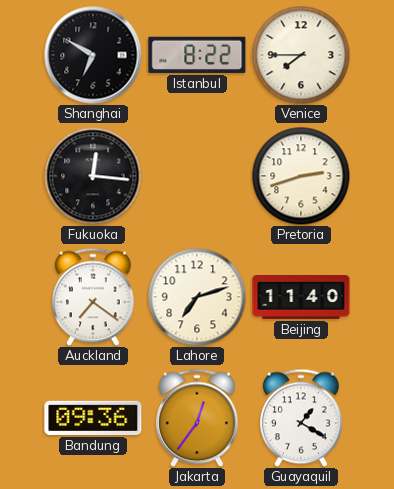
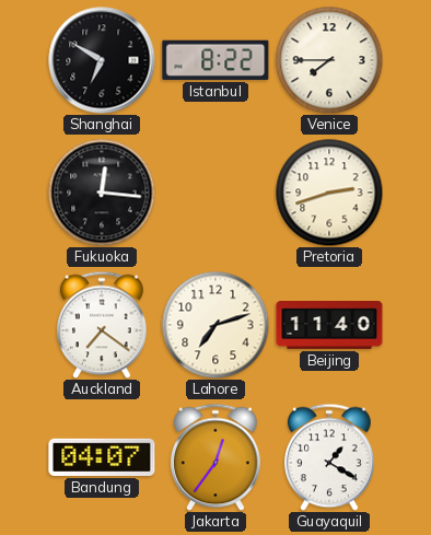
Bandung: 09:36 -> 04:07 (102, 457)
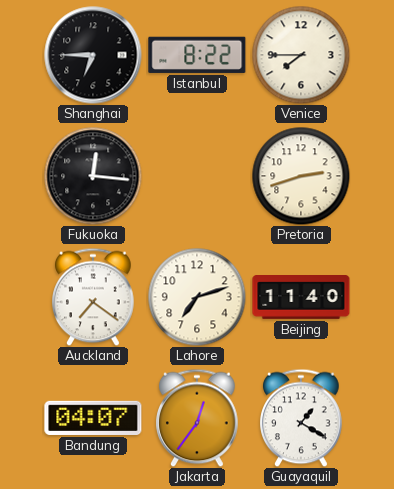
Shanghai: 6:50 -> 6:45 (93, 55)
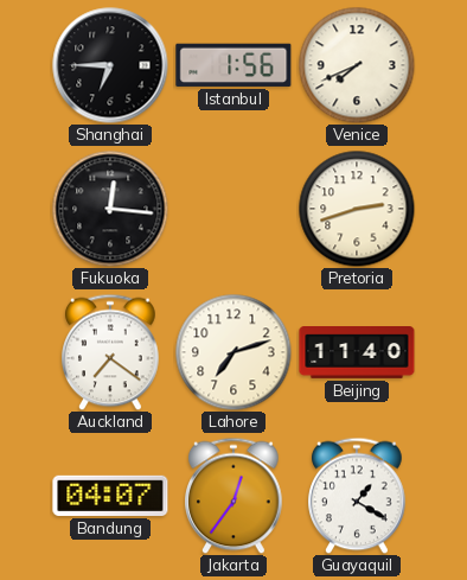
Istanbul: 8:22 -> 1:56 (233, 65)
Venice: 7:45 -> 7:41 (357, 65)
